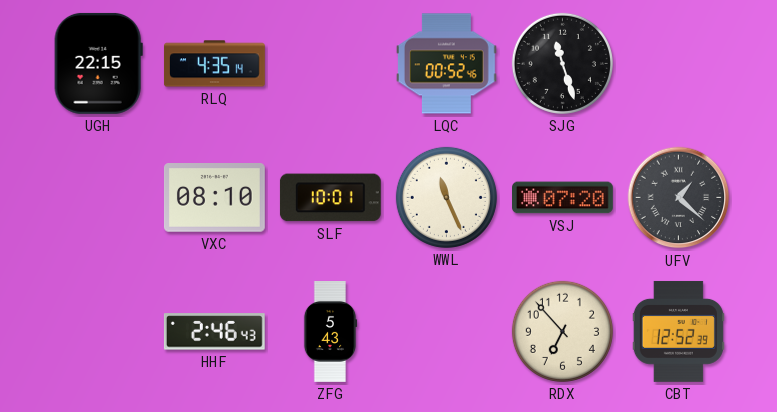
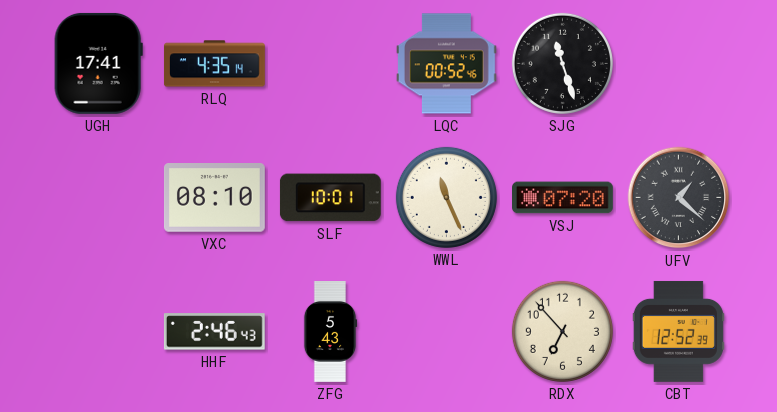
UGH: 22:15 -> 17:41 (98, 63)
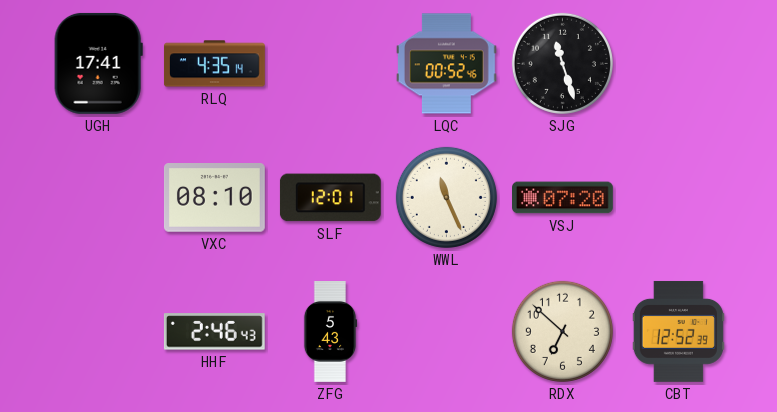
SLF: 10:01 -> 12:01 (330, 198)
UFV: 1:22 -> none (679, 198)
RDX: 6:53 -> 6:52 (562, 331)
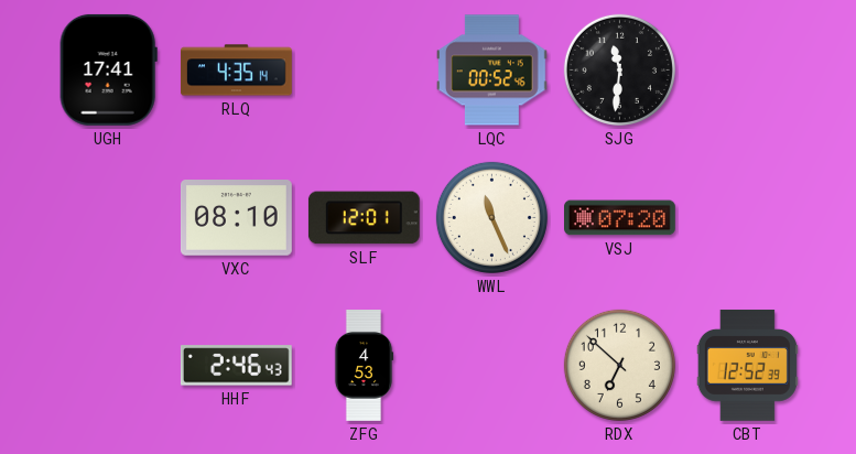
SJG: 11:27 -> 11:31 (619, 69)
ZFG: 5:43 -> 4:53 (364, 366)
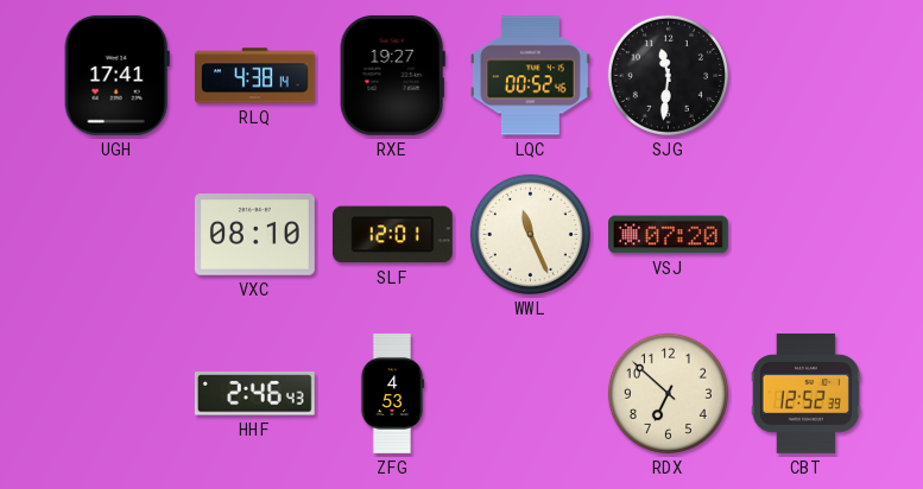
RLQ: 4:35 -> 4:38 (254, 76)
RXE: none -> 19:27 (392, 75)
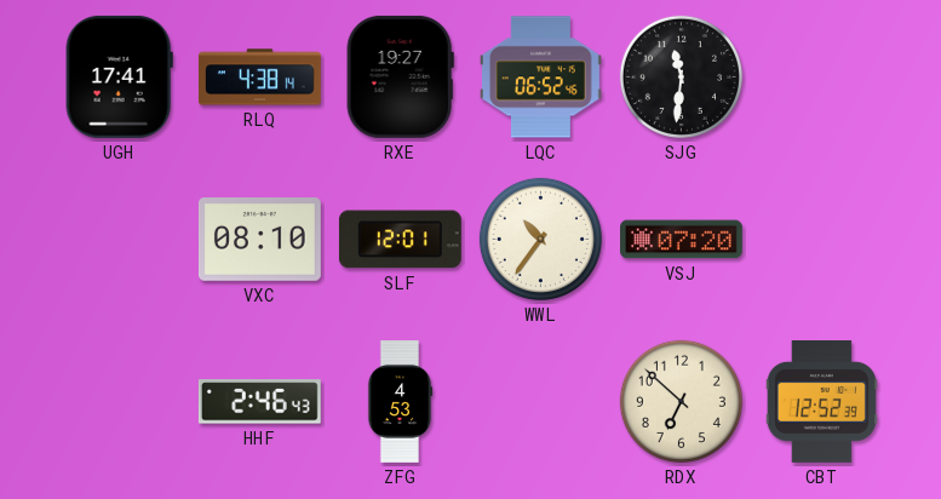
LQC: 00:52 -> 06:52 (540, 78)
WWL: 11:26 -> 10:36 (540, 239)
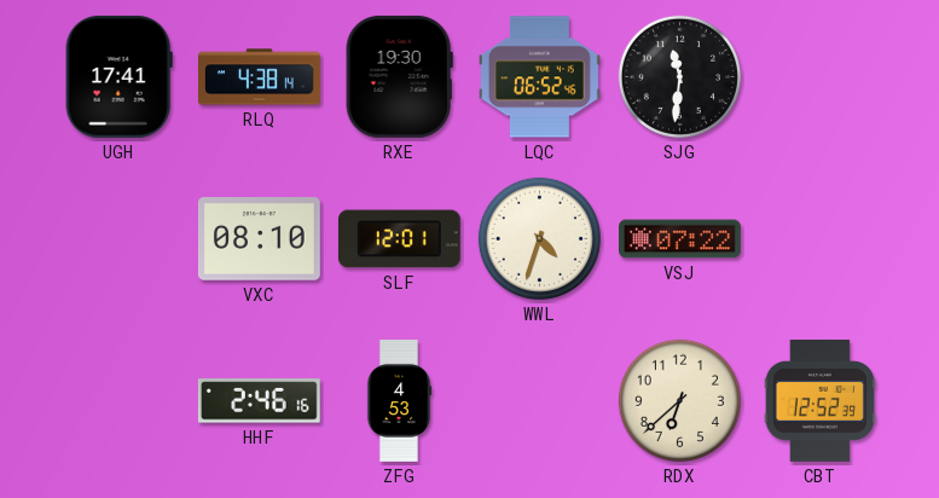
RXE: 19:27 -> 19:30 (399, 76)
WWL: 10:36 -> 4:33 (539, 238)
VSJ: 07:20 -> 07:22 (680, 239)
HHF: 2:46:43 -> 2:46:16 (259, 401)
RDX: 6:52 -> 6:38 (679, 400)
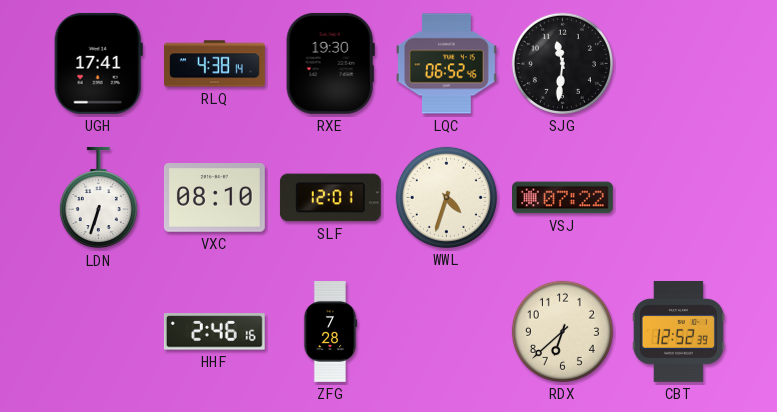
LDN: none -> 6:33 (98, 198)
ZFG: 4:53 -> 7:28 (330, 332)
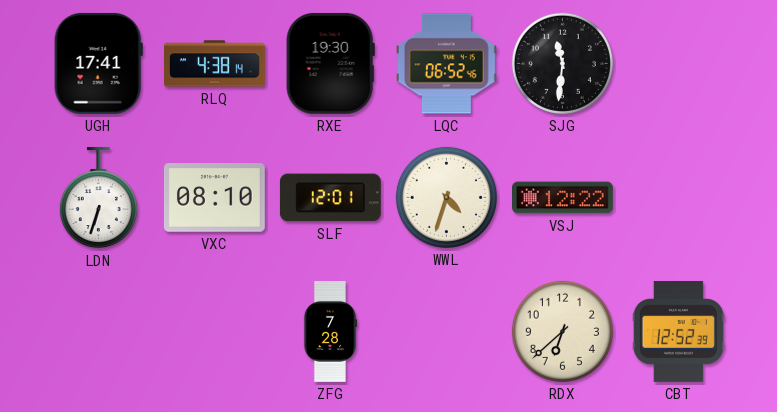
VSJ: 07:22 -> 12:22 (563, 198)
HHF: 2:46 -> none (214, 332)
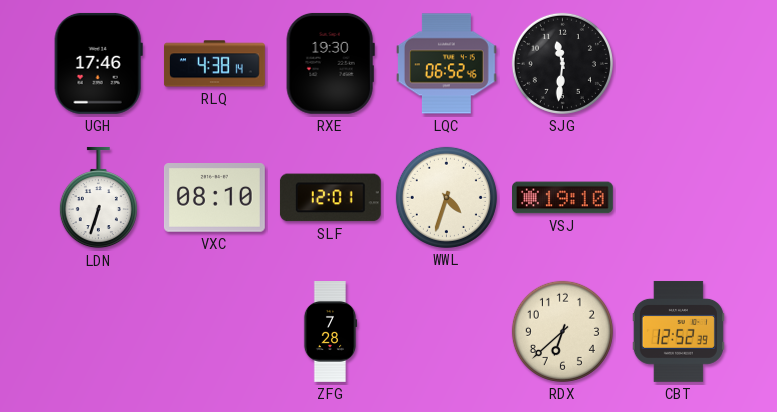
UGH: 17:41 -> 17:46 (98, 63)
VSJ: 12:22 -> 19:10 (563, 198)
